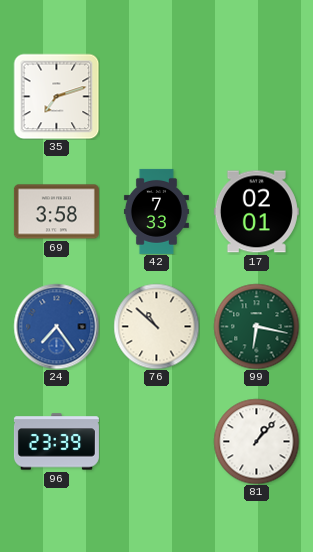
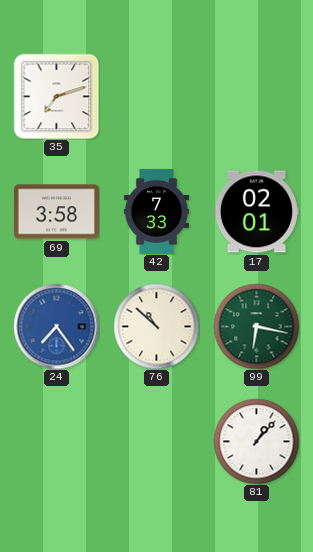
96: 23:39 -> none (56, 442)
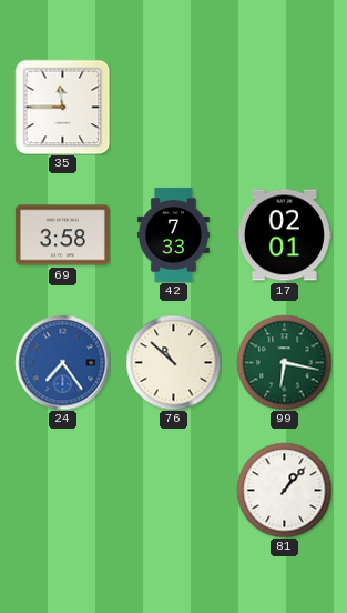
35: 7:12 -> 11:45 (62, 107)
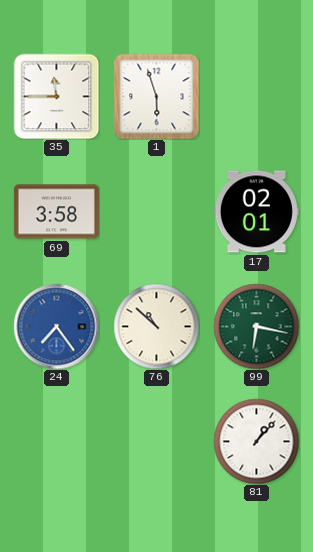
1: none -> 5:57 (156, 96)
42: 7:33 -> none (173, 234)
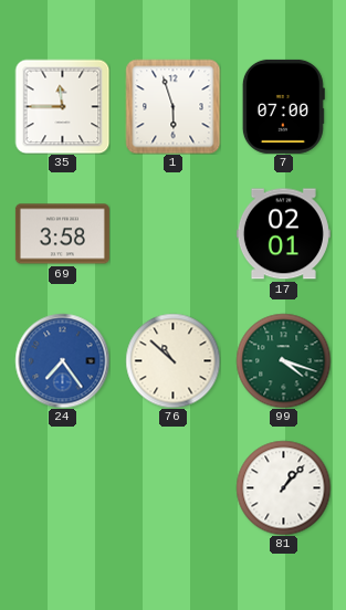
7: none -> 07:00 (283, 106)
99: 6:17 -> 4:18 (283, 360)
